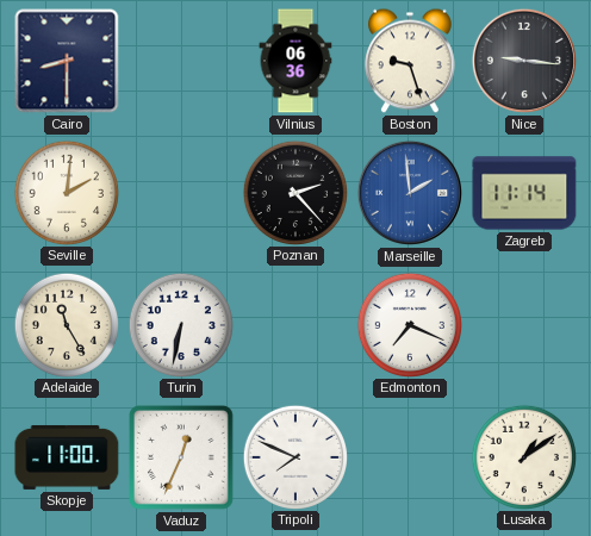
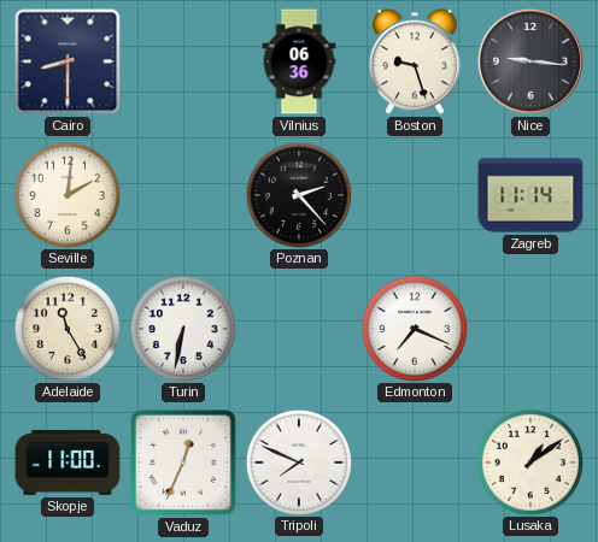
Marseille: 1:59 -> none (410, 193)
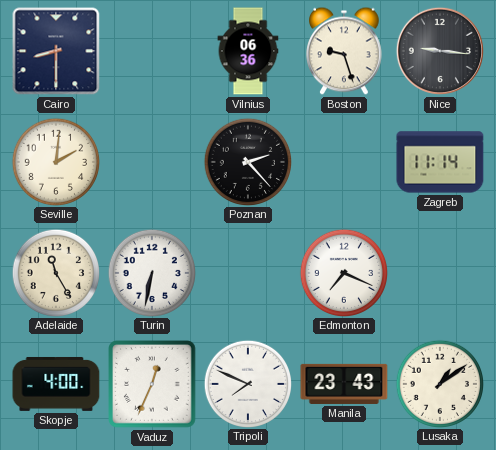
Skopje: 11:00 -> 4:00 (56, 384)
Manila: none -> 23:43 (344, 384)
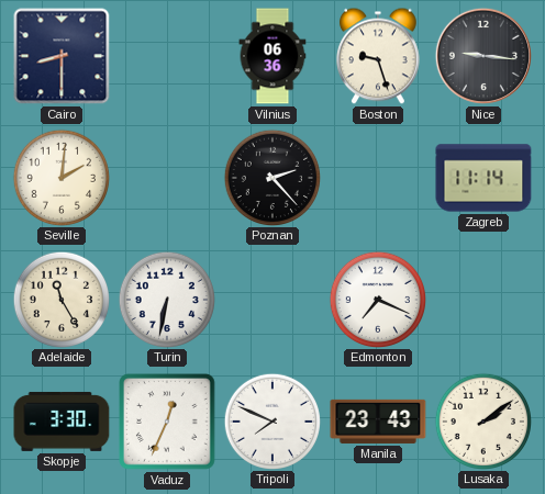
Skopje: 4:00 -> 3:30 (62, 422)
Lusaka: 1:09 -> 2:09 (482, 420)
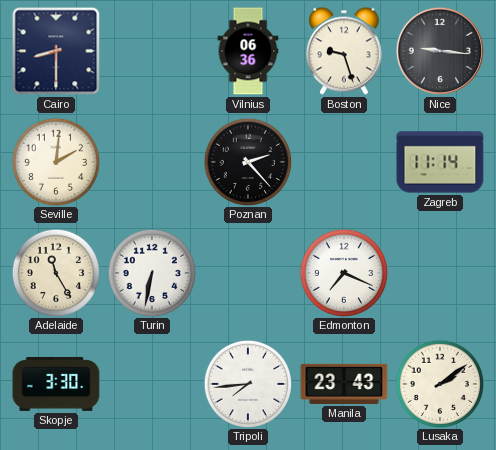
Vaduz: 12:34 -> none (168, 423)
Tripoli: 7:49 -> 7:44 (247, 383)
